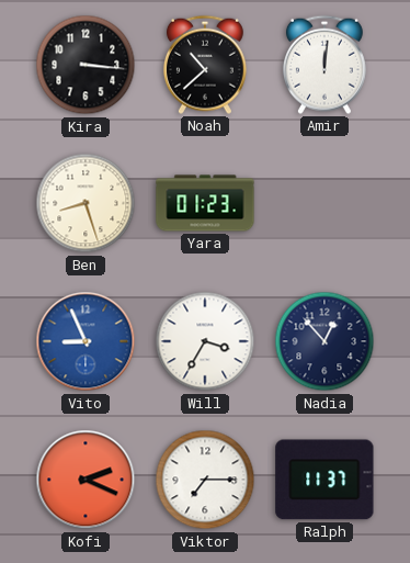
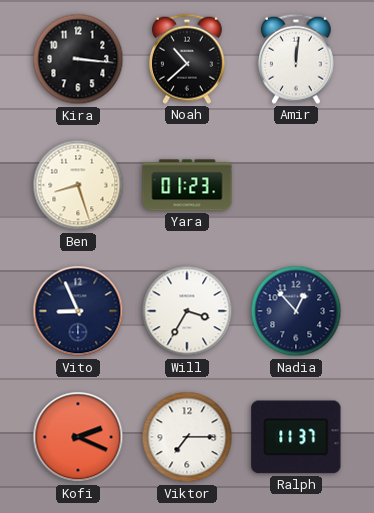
Vito dial: blue -> navy (78, 311)
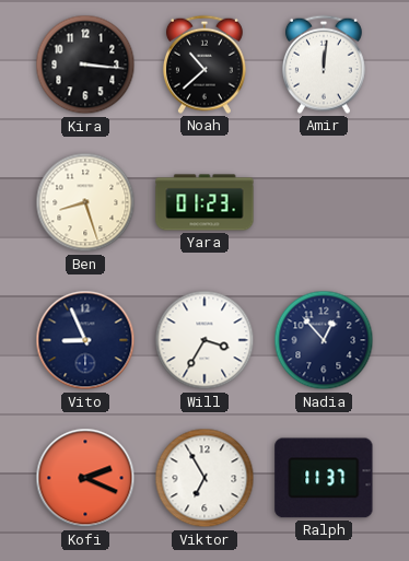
Viktor: 7:15 -> 6:55 (204, 478)
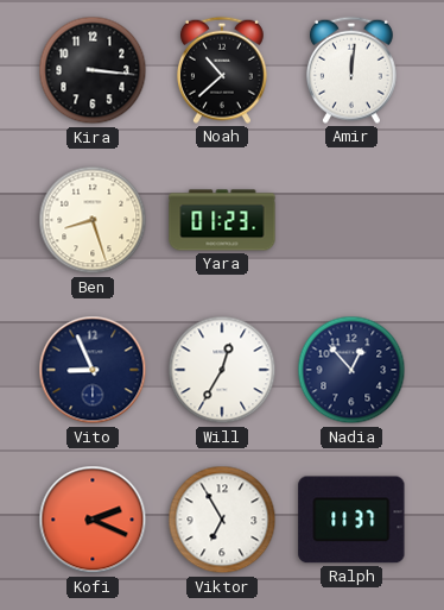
Will: 3:35 -> 12:35 (222, 370)
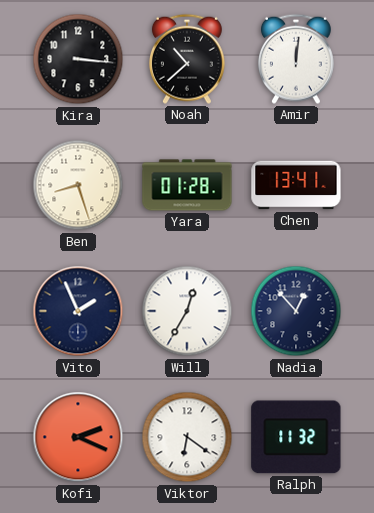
Yara: 01:23 -> 01:28 (187, 185)
Chen: none -> 13:41 (296, 185)
Vito: 8:56 -> 1:56 (78, 311)
Viktor: 6:55 -> 6:21 (187, 437)
Ralph: 11:37 -> 11:32 (296, 437)
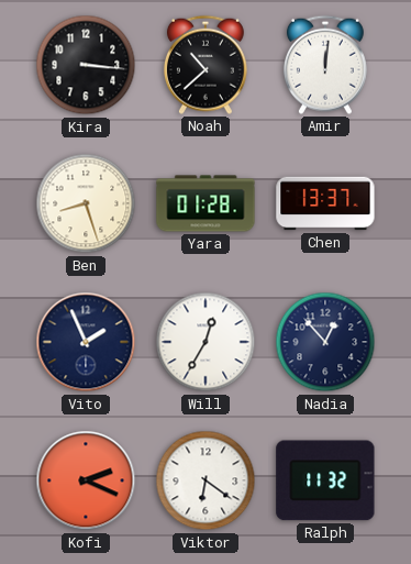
Chen: 13:41 -> 13:37 (325, 203)
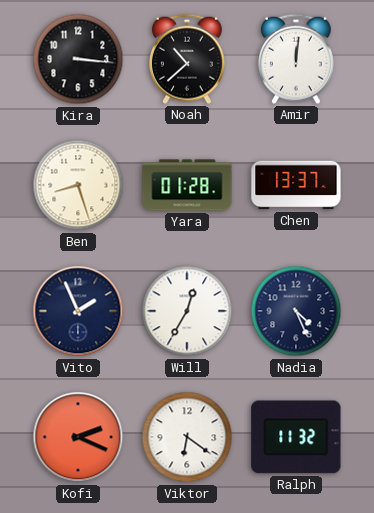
Nadia: 12:53 -> 4:26 (296, 311)
